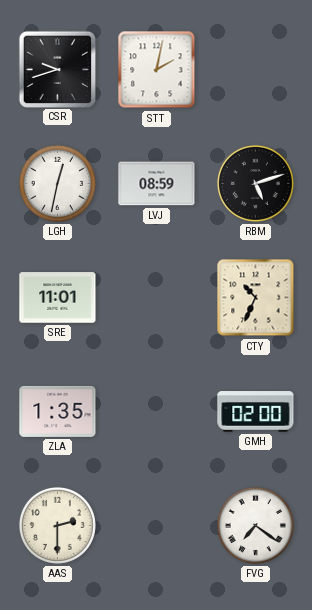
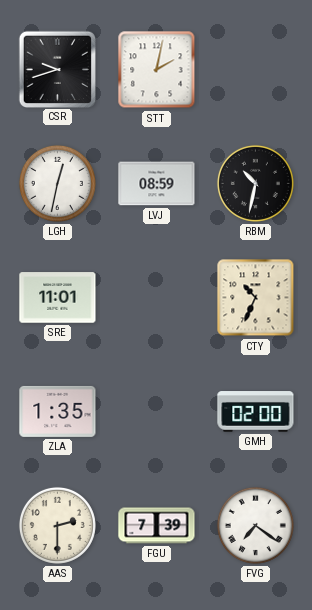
RBM: 5:12 -> 10:32 (255, 183)
FGU: none -> 7:39 (157, 526)
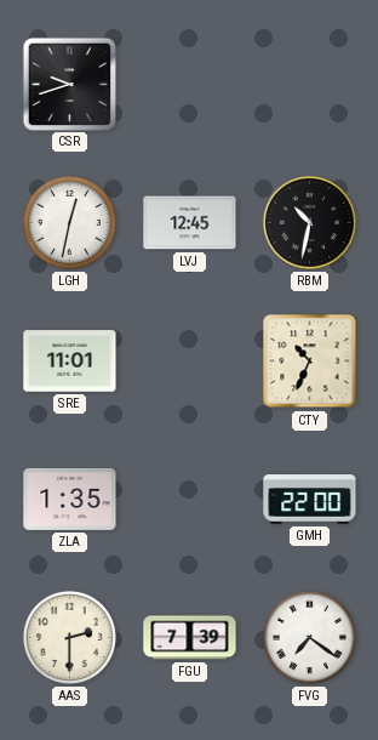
STT: 2:02 -> none (157, 70)
LVJ: 08:59 -> 12:45 (190, 223)
GMH: 02:00 -> 22:00 (310, 500)
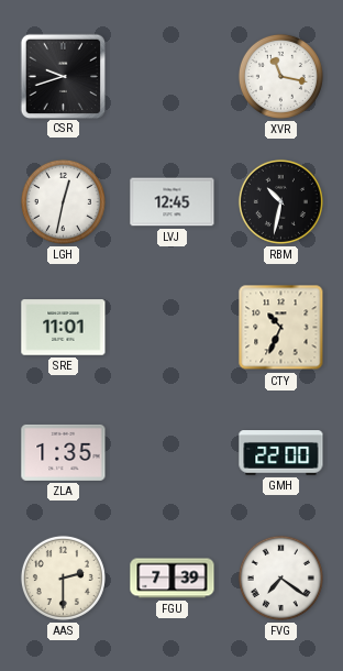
XVR: none -> 11:17 (280, 76)
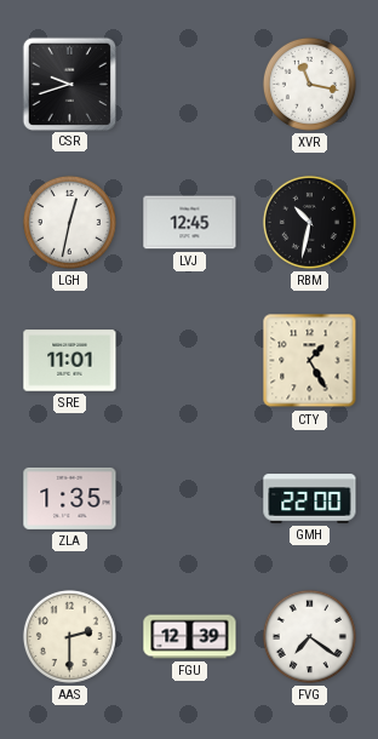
CTY: 10:34 -> 1:25 (310, 361)
FGU: 7:39 -> 12:39 (190, 637)
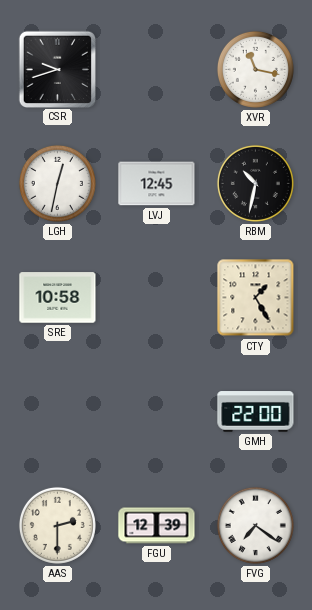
SRE: 11:01 -> 10:58 (58, 298)
ZLA: 1:35 -> none (70, 498)
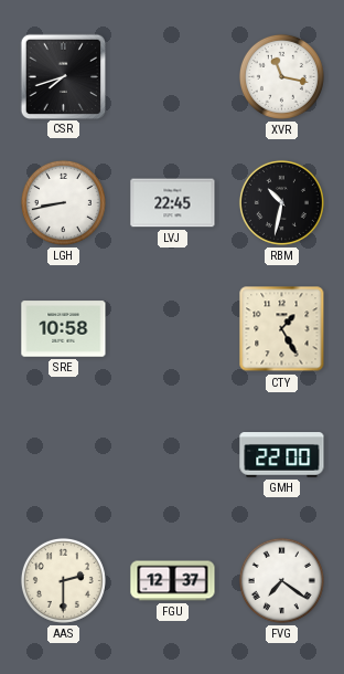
CSR: 9:42 -> 7:42 (63, 76)
LGH: 12:32 -> 8:43 (63, 202)
LVJ: 12:45 -> 22:45 (173, 203)
FGU: 12:39 -> 12:37 (173, 581)
